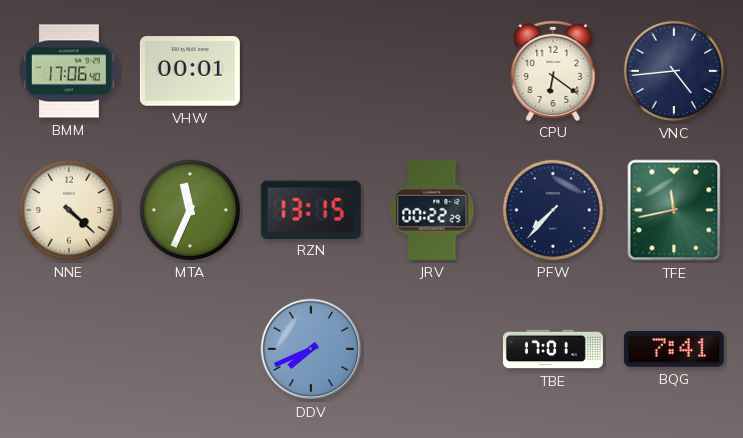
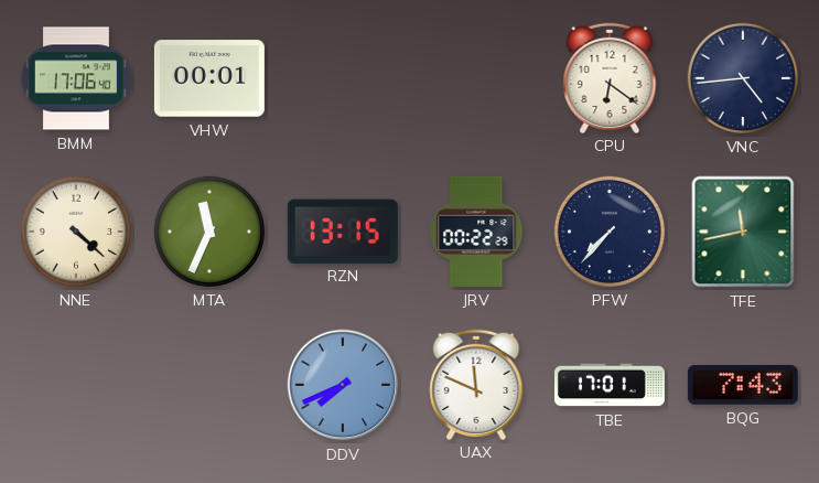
UAX: none -> 11:49 (476, 384)
BQG: 7:41 -> 7:43 (743, 386)
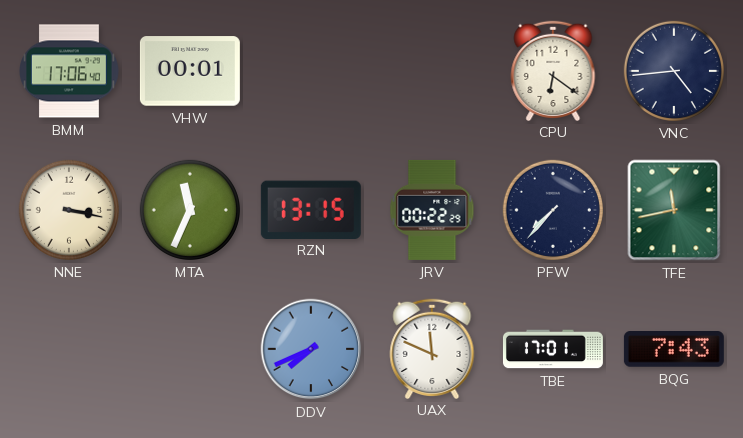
NNE: 4:22 -> 3:17 (69, 210)
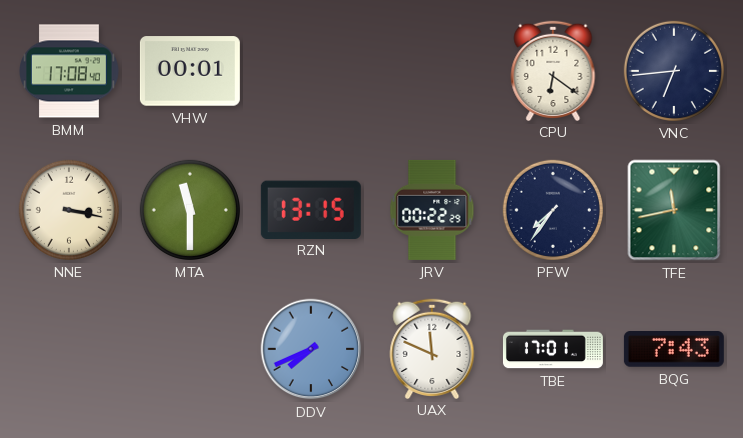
BMM: 17:06 -> 17:08 (70, 71)
VNC: 4:44 -> 6:44 (674, 71)
MTA: 11:34 -> 11:30 (190, 210)
PFW: 7:37 -> 7:36 (553, 210)
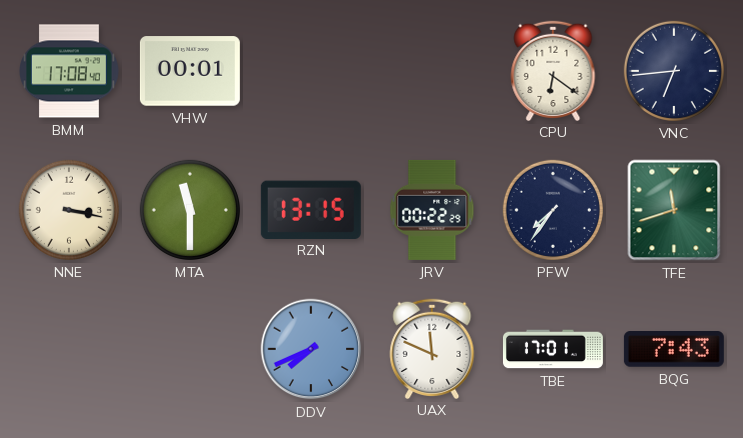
TFE: 11:43 -> 11:42 (674, 210)
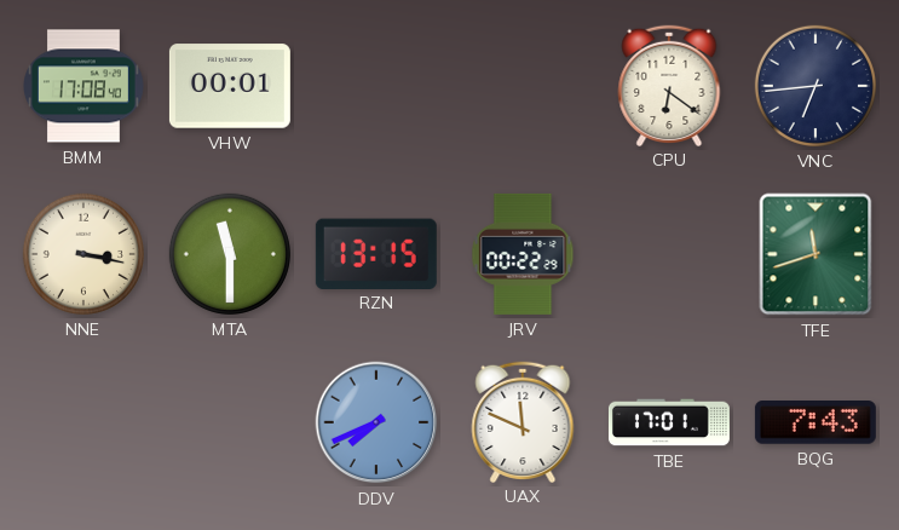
PFW: 7:36 -> none (553, 210)
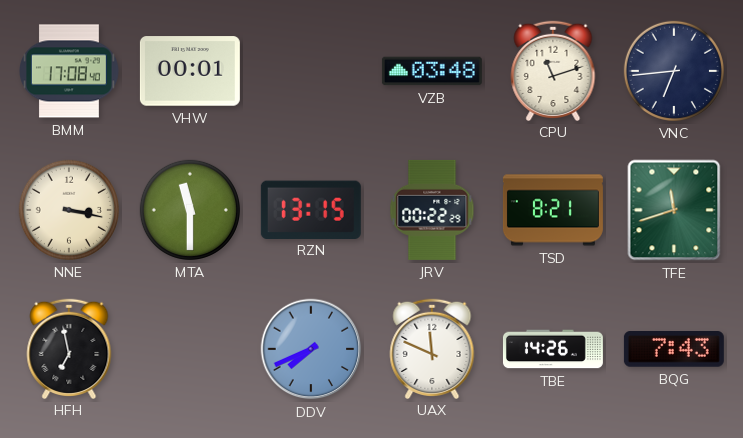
VZB: none -> 03:48 (432, 71)
CPU: 6:21 -> 11:12 (553, 70)
TSD: none -> 8:21 (553, 210)
HFH: none -> 6:58 (69, 348)
TBE: 17:01 -> 14:26 (553, 349)
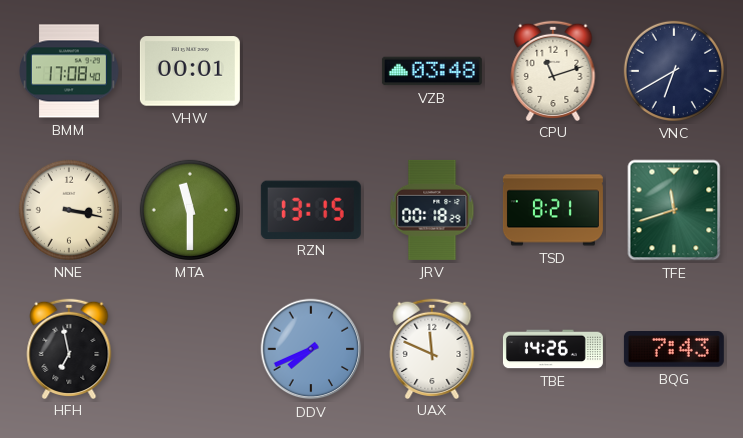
VNC: 6:44 -> 6:40 (674, 71)
JRV: 00:22 -> 00:18 (432, 210)
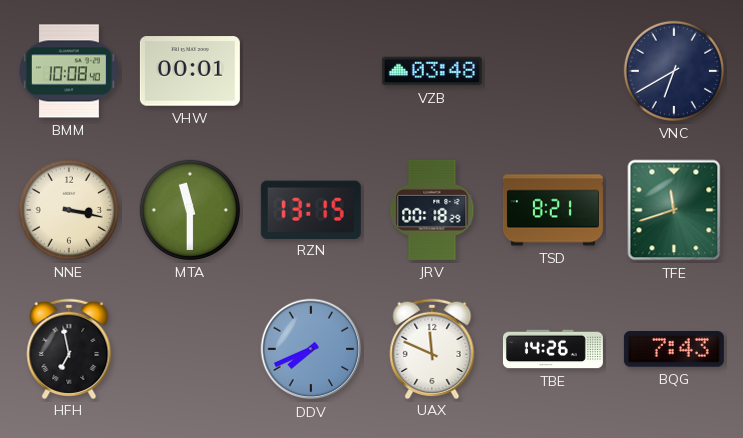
BMM: 17:08 -> 10:08 (70, 71)
CPU: 11:12 -> none (553, 70)
